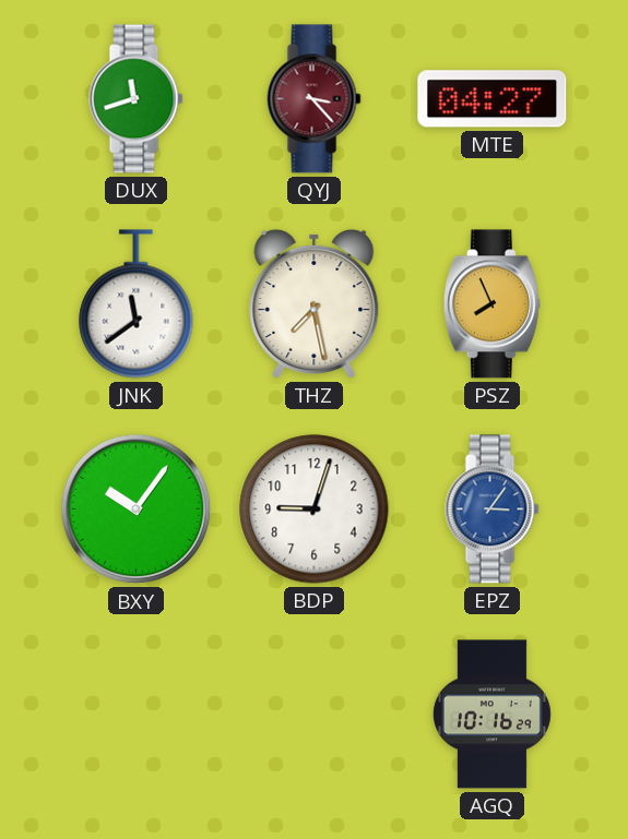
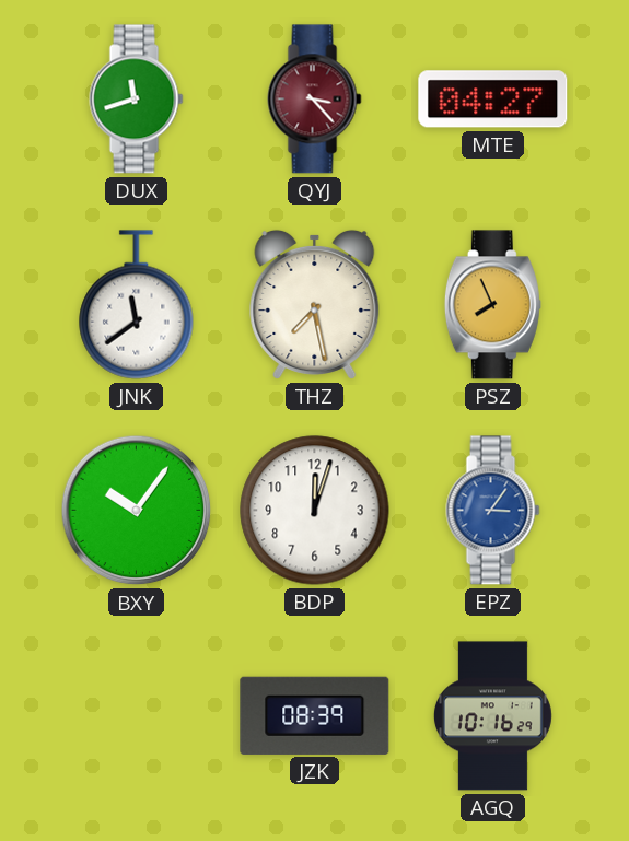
BDP: 9:03 -> 12:03 (315, 511)
JZK: none -> 08:39 (315, 715)
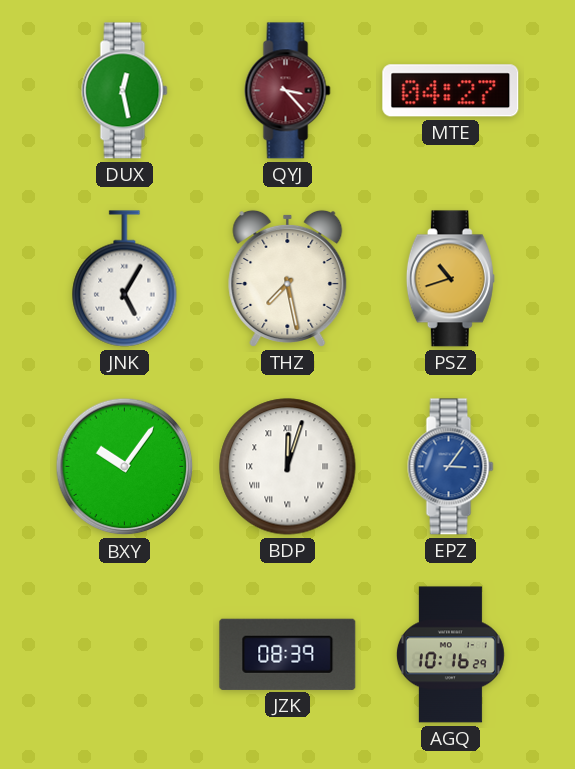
DUX: 11:42 -> 12:28 (125, 91)
JNK: 11:39 -> 5:05 (125, 279)
PSZ: 7:56 -> 10:42 (450, 279)
BDP numerals: Arabic -> Roman (288, 467)
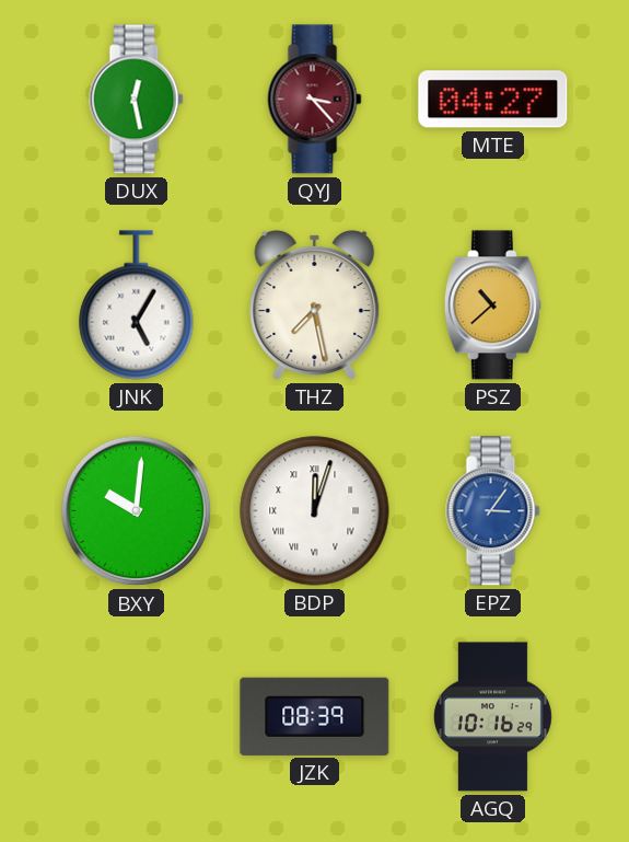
PSZ: 10:42 -> 10:38 (492, 305)
BXY: 10:06 -> 10:01 (137, 511)
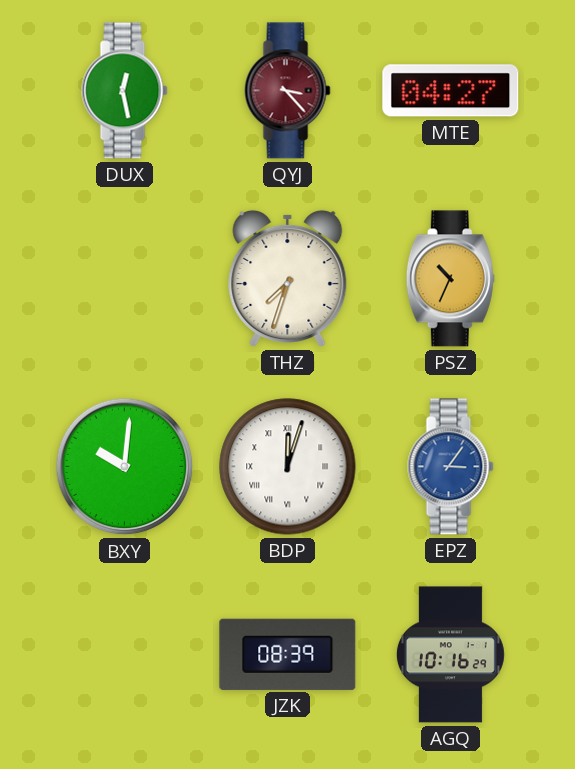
JNK: 5:05 -> none (137, 305)
THZ: 7:28 -> 7:33 (288, 278)
PSZ: 10:38 -> 10:34 (450, 279)
